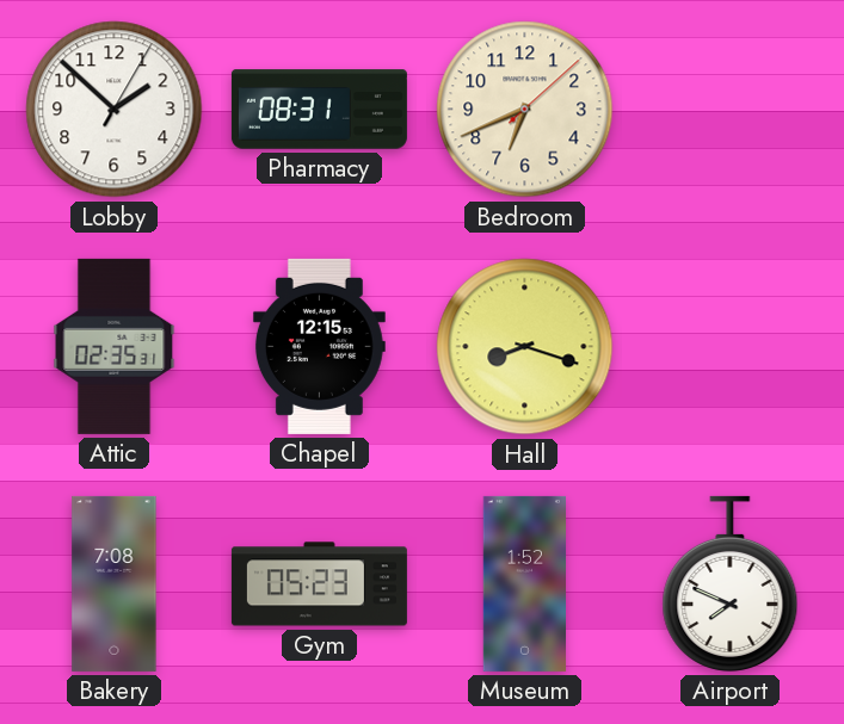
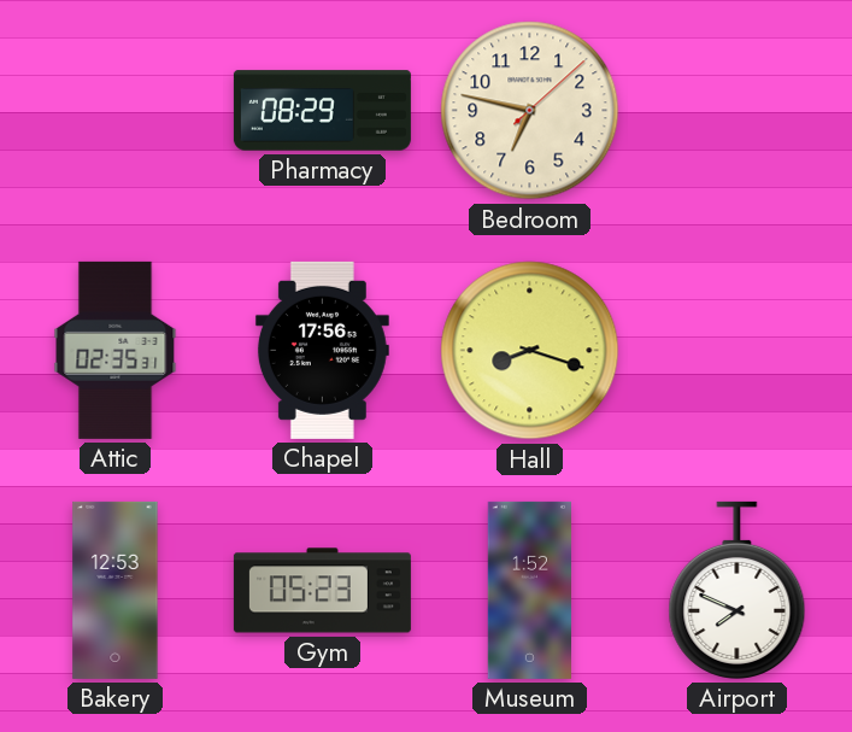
Lobby: 1:52 -> none (115, 110)
Pharmacy: 08:31 -> 08:29 (322, 111)
Bedroom: 6:41 -> 6:47 (530, 111)
Chapel: 12:15 -> 17:56 (322, 350)
Bakery: 7:08 -> 12:53 (116, 590)
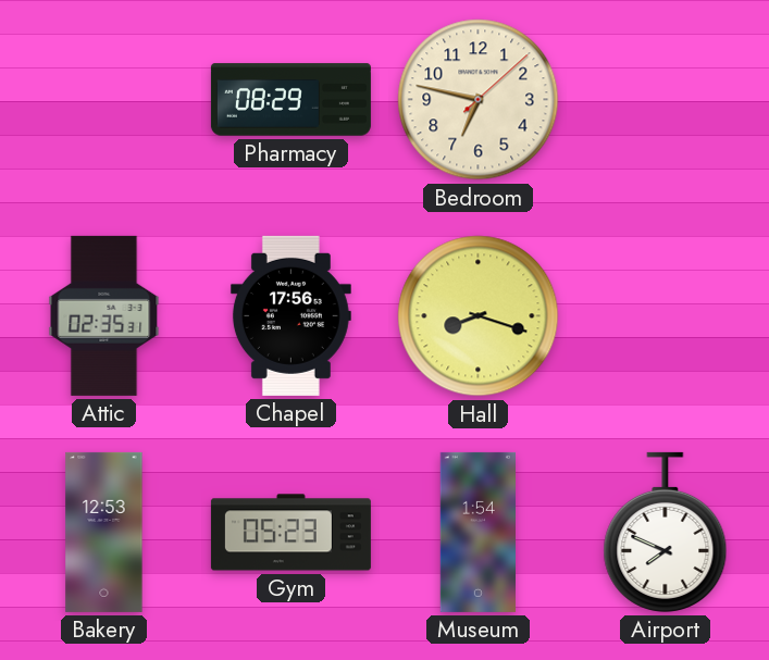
Museum: 1:52 -> 1:54 (477, 532)
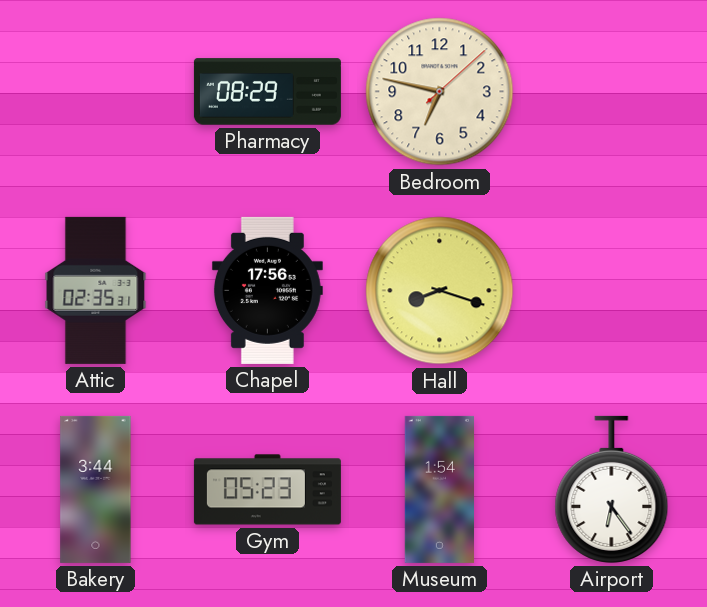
Bakery: 12:53 -> 3:44 (96, 489)
Airport: 7:49 -> 6:24 (612, 489)
